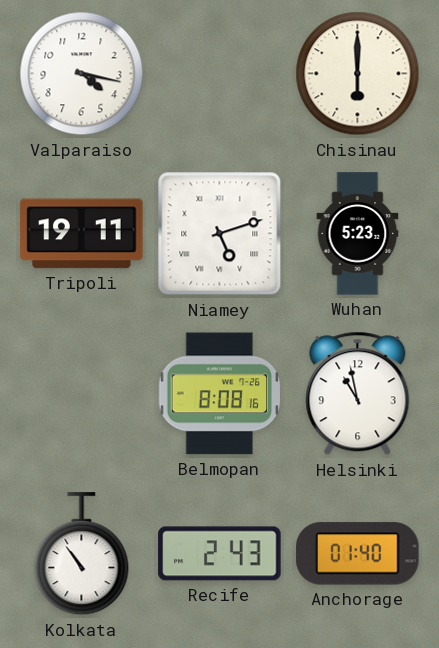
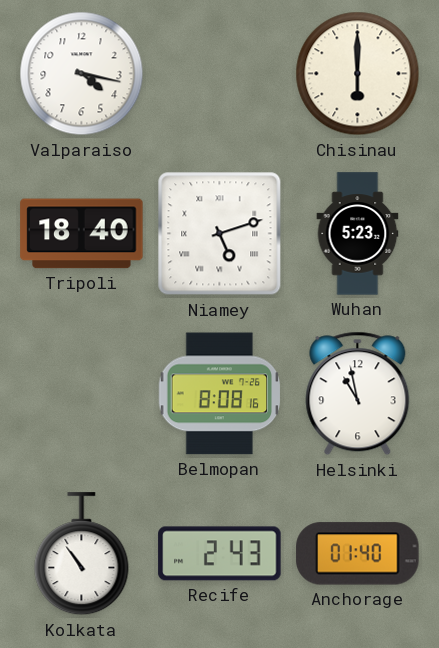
Tripoli: 19:11 -> 18:40 (82, 234)
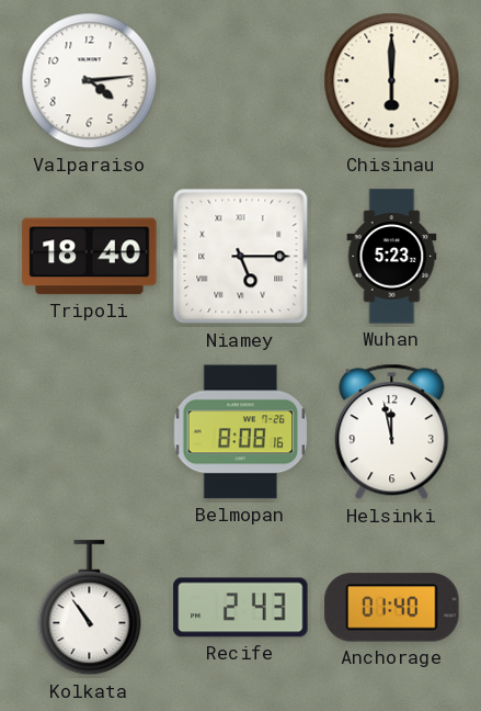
Valparaiso: 4:17 -> 4:14 (90, 81)
Niamey: 5:12 -> 5:15 (241, 257)
Helsinki: 10:58 -> 11:58 (392, 432)
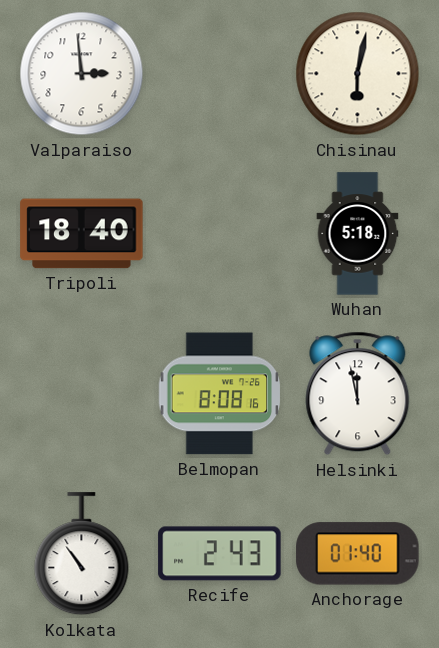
Valparaiso: 4:14 -> 2:59 (82, 74)
Chisinau: 6:00 -> 6:02 (358, 74)
Niamey: 5:15 -> none (241, 257)
Wuhan: 5:23 -> 5:18 (358, 234)
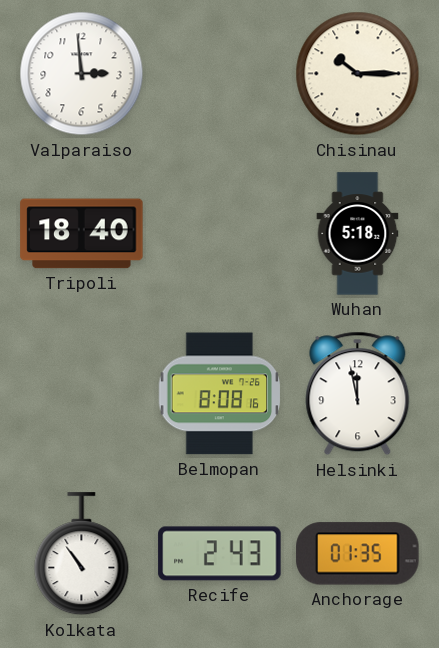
Chisinau: 6:02 -> 10:15 (358, 74)
Anchorage: 01:40 -> 01:35 (358, 554)
